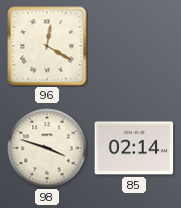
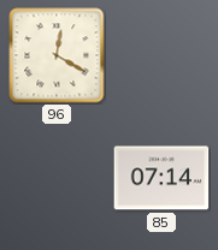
98: 3:48 -> none (47, 148)
85: 02:14 -> 07:14 (161, 178)
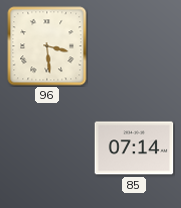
96: 12:20 -> 3:29 (47, 46)
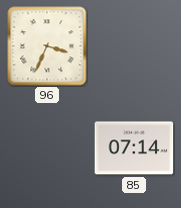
96: 3:29 -> 3:34 (47, 46)
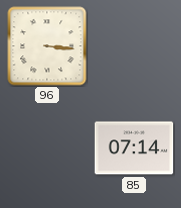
96: 3:34 -> 3:16 (47, 46)
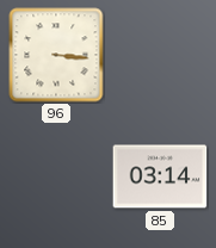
85: 07:14 -> 03:14 (160, 176)
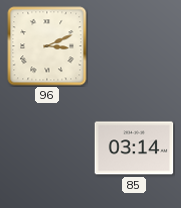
96: 3:16 -> 3:11 (47, 46)
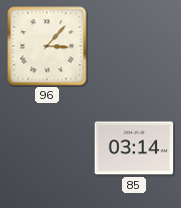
96: 3:11 -> 3:07 (47, 46)
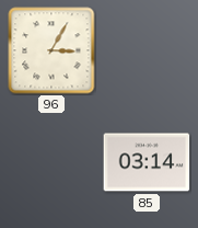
96: 3:07 -> 3:05 (51, 50)
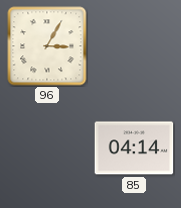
85: 03:14 -> 04:14 (134, 148)
